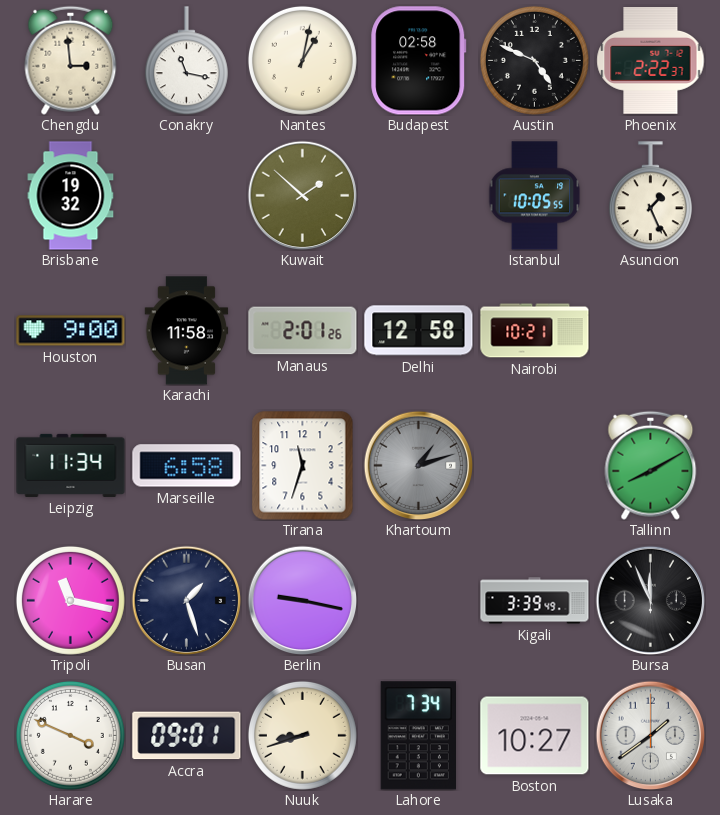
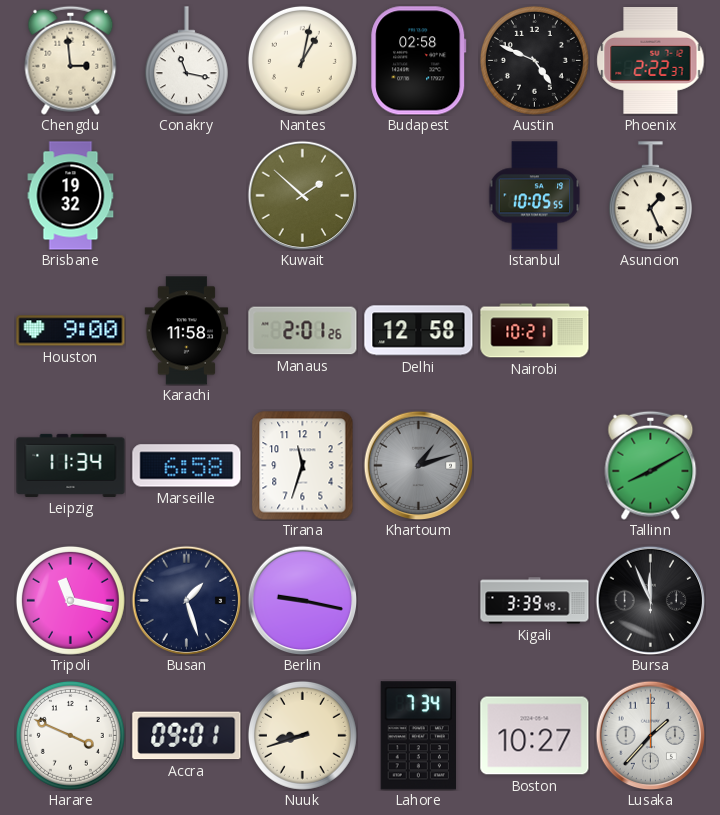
Lusaka: 1:39 -> 1:37 (650, 735)
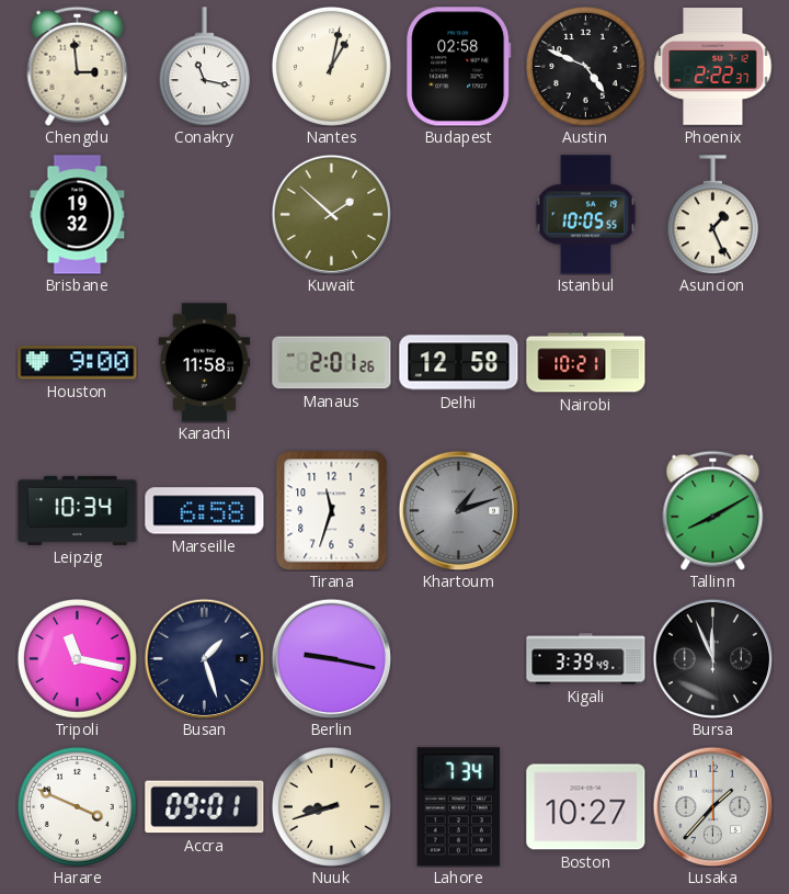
Leipzig: 11:34 -> 10:34 (78, 510)
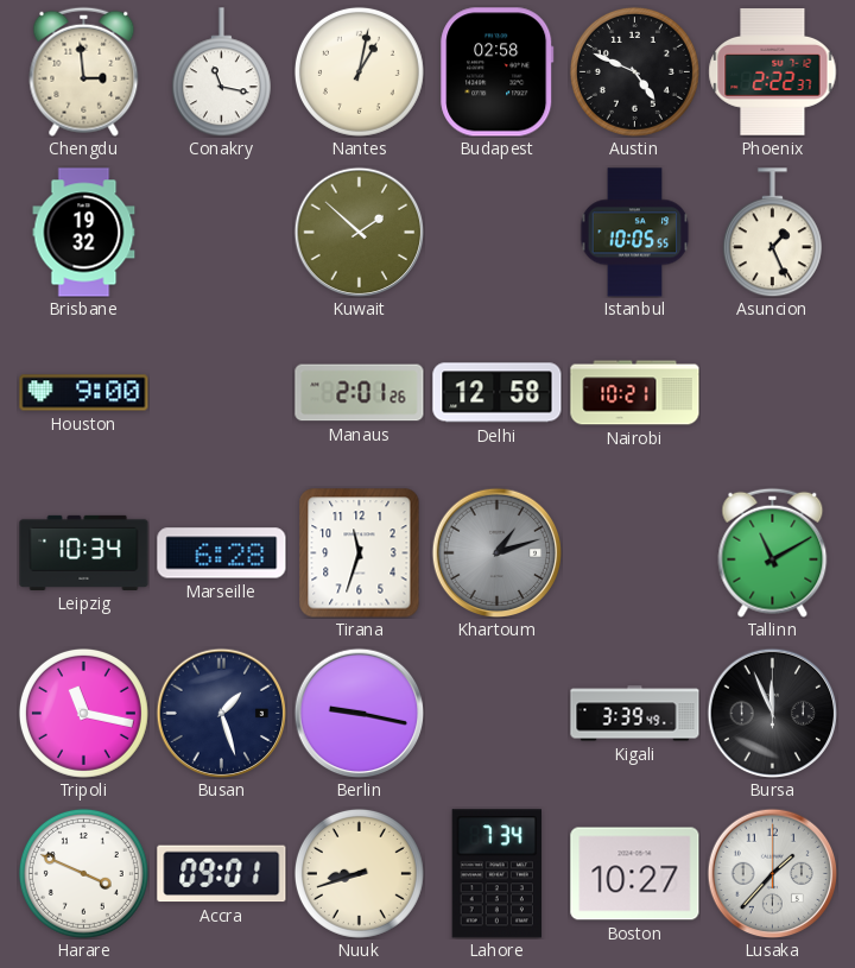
Karachi: 11:58 -> none (205, 363)
Marseille: 6:58 -> 6:28 (222, 553)
Tallinn: 8:10 -> 11:10 (773, 552)
